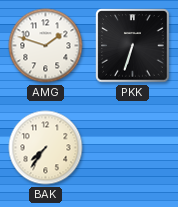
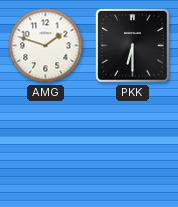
PKK: 6:33 -> 6:30 (133, 46)
BAK: 7:36 -> none (46, 148)
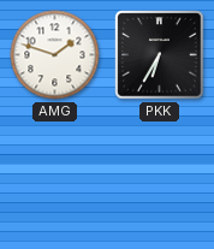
PKK: 6:30 -> 6:35 (160, 55)
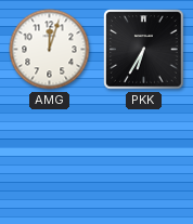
AMG: 1:48 -> 12:03 (50, 50)
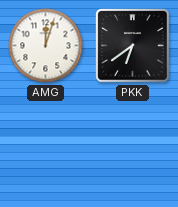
PKK: 6:35 -> 6:39 (133, 46)
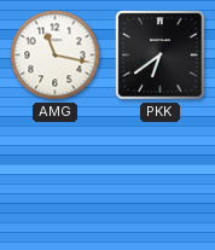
AMG: 12:03 -> 11:17 (56, 56)
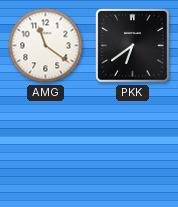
AMG: 11:17 -> 11:21 (46, 46)
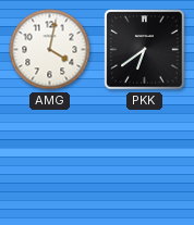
AMG: 11:21 -> 4:02 (50, 50)
